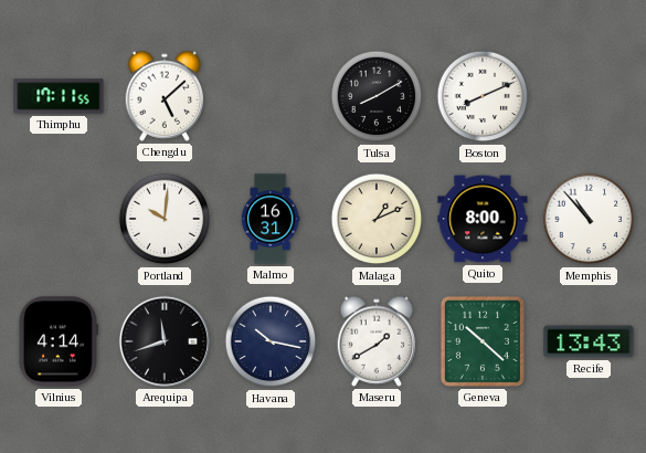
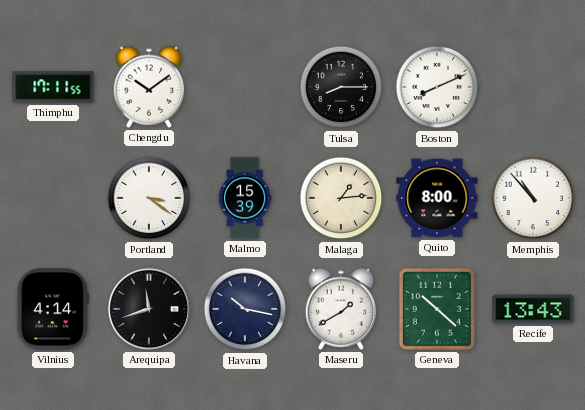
Chengdu: 5:08 -> 10:09 (149, 87)
Tulsa: 8:10 -> 8:15 (341, 87)
Portland: 10:01 -> 3:21 (149, 198)
Malmo: 16:31 -> 15:39 (245, 198)
Malaga: 1:11 -> 1:14 (341, 198)
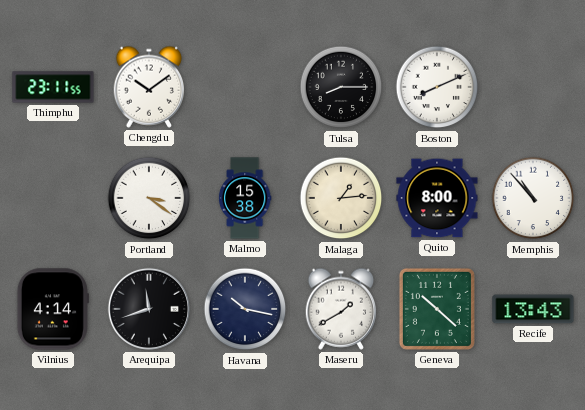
Thimphu: 17:11 -> 23:11 (53, 87)
Malmo: 15:39 -> 15:38 (245, 198)
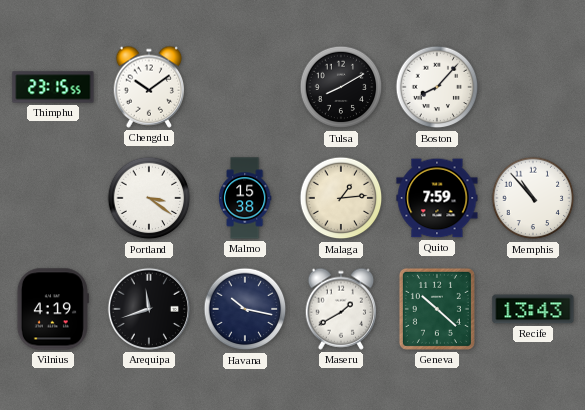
Thimphu: 23:11 -> 23:15 (53, 87)
Tulsa: 8:15 -> 8:10 (341, 87)
Boston: 8:11 -> 8:07 (437, 87)
Quito: 8:00 -> 7:59 (437, 198)
Vilnius: 4:14 -> 4:19 (53, 309)
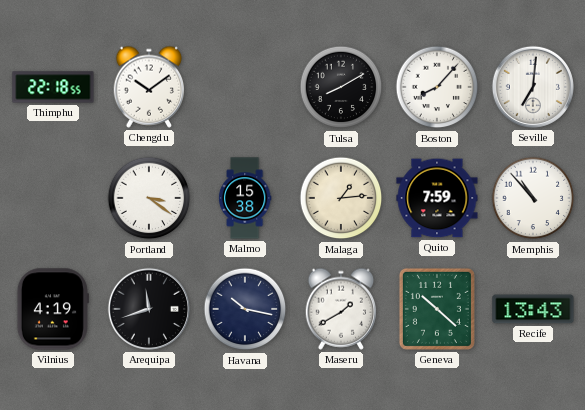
Thimphu: 23:15 -> 22:18 (53, 87)
Seville: none -> 7:01 (533, 87)
